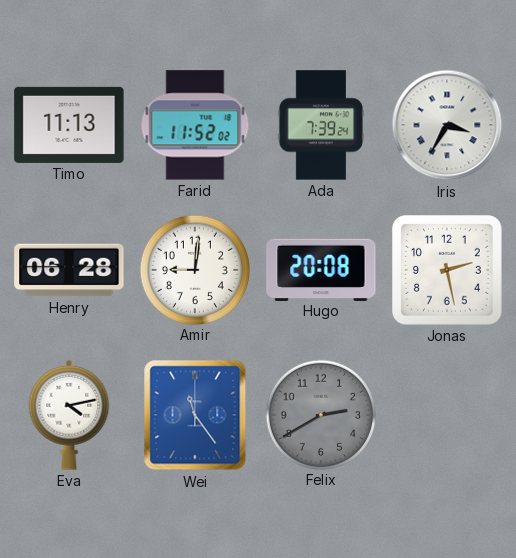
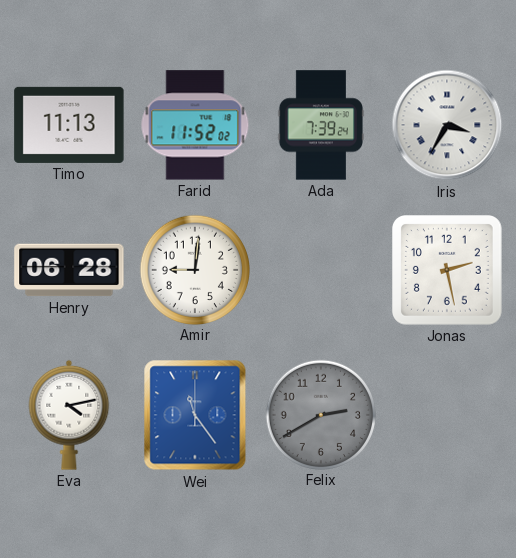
Hugo: 20:08 -> none (321, 269)
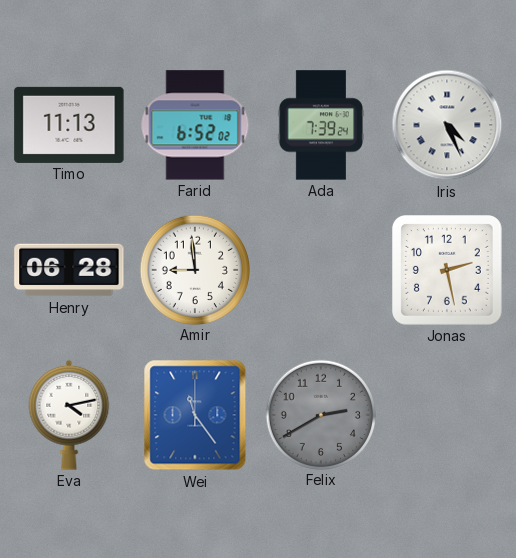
Farid: 11:52 -> 6:52 (195, 125)
Iris: 3:35 -> 4:26 (447, 125)
Amir: 9:01 -> 8:59 (194, 269)
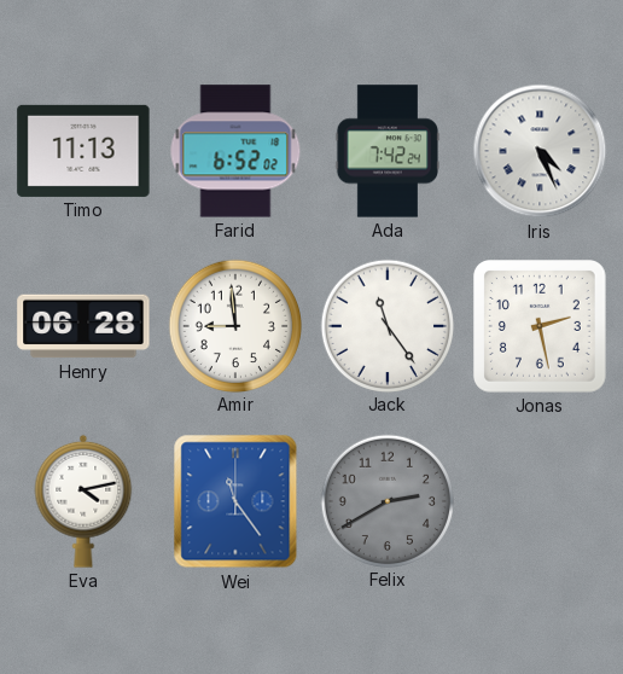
Ada: 7:39 -> 7:42 (388, 151)
Jack: none -> 11:24 (386, 325)
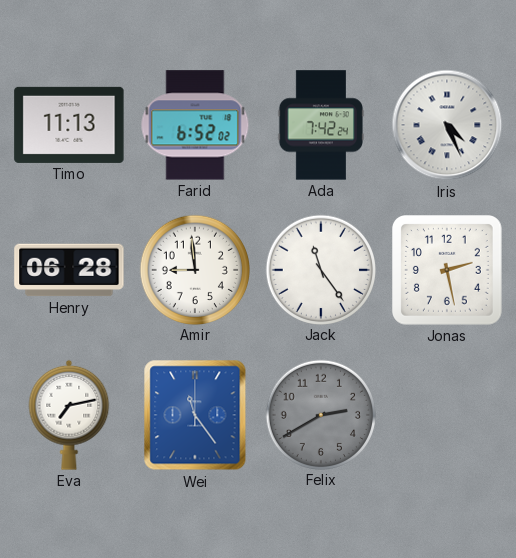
Eva: 4:13 -> 7:13 (69, 415)
